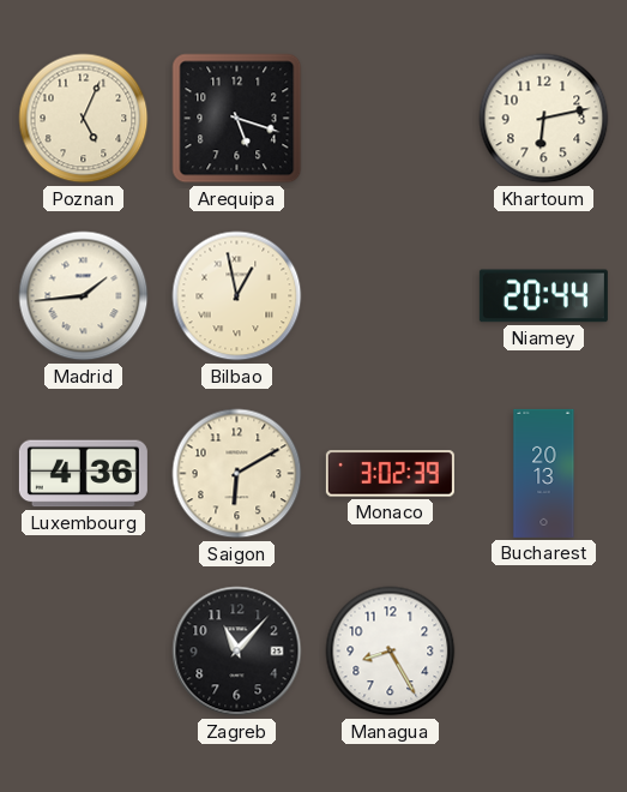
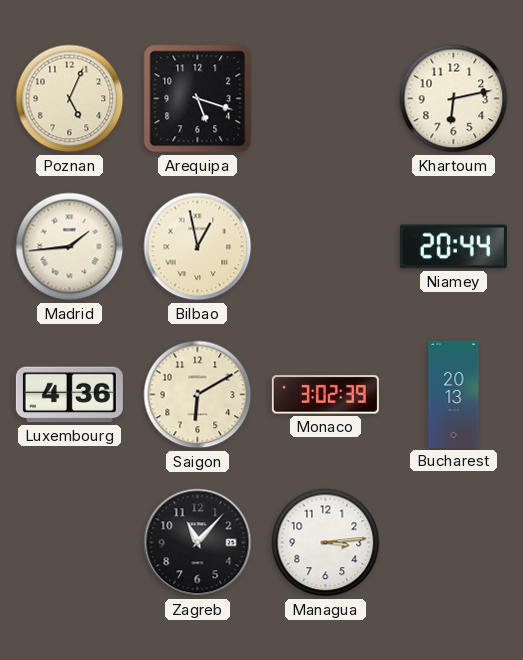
Managua: 8:25 -> 3:14 (326, 543)
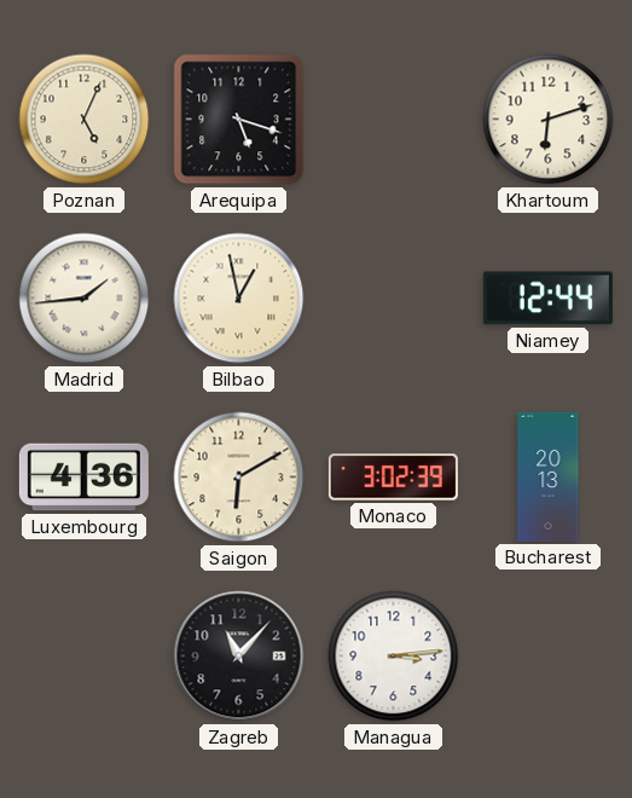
Khartoum: 6:13 -> 6:12 (549, 120)
Niamey: 20:44 -> 12:44 (547, 299)
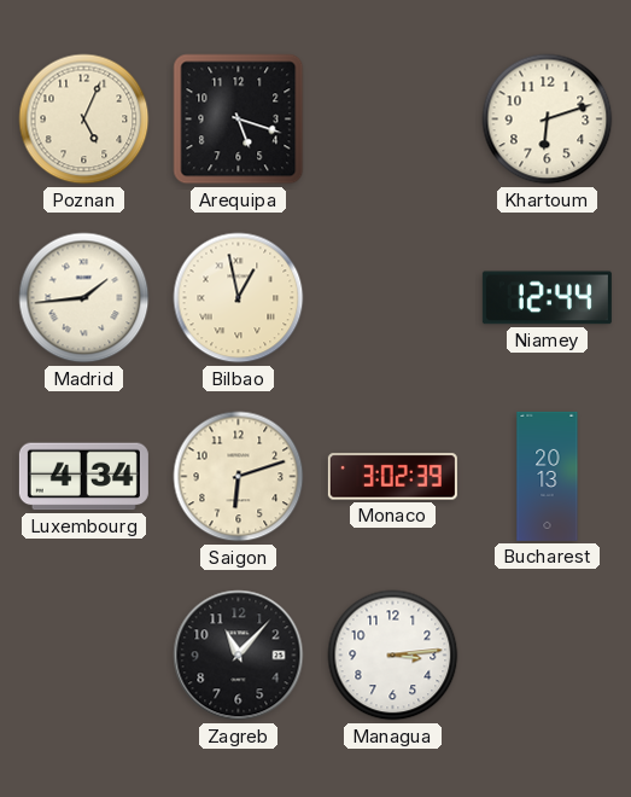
Luxembourg: 4:36 -> 4:34 (83, 477)
Saigon: 6:10 -> 6:12 (239, 477)
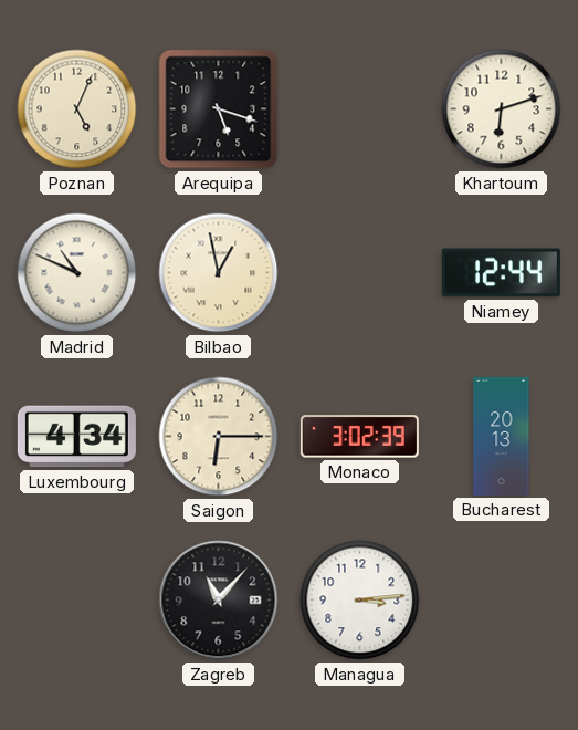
Madrid: 1:44 -> 10:49 (77, 273)
Saigon: 6:12 -> 6:15 (219, 437)
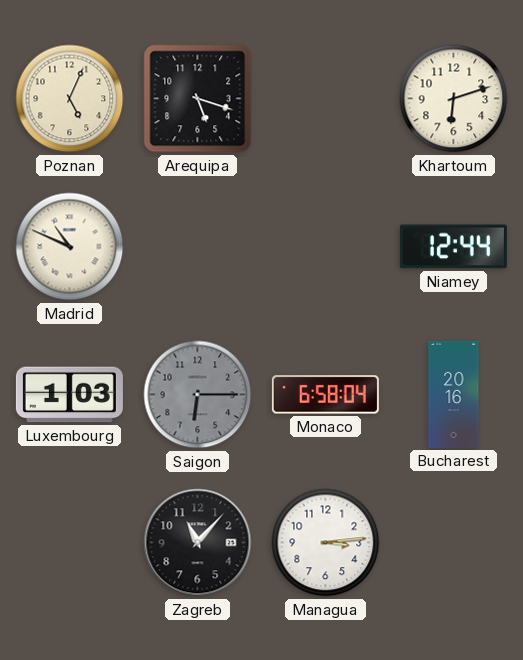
Bilbao: 12:58 -> none (219, 273)
Luxembourg: 4:34 -> 1:03 (69, 395)
Saigon dial: cream -> grey (198, 395)
Monaco: 3:02 -> 6:58 (325, 395)
Bucharest: 20:13 -> 20:16 (454, 394)
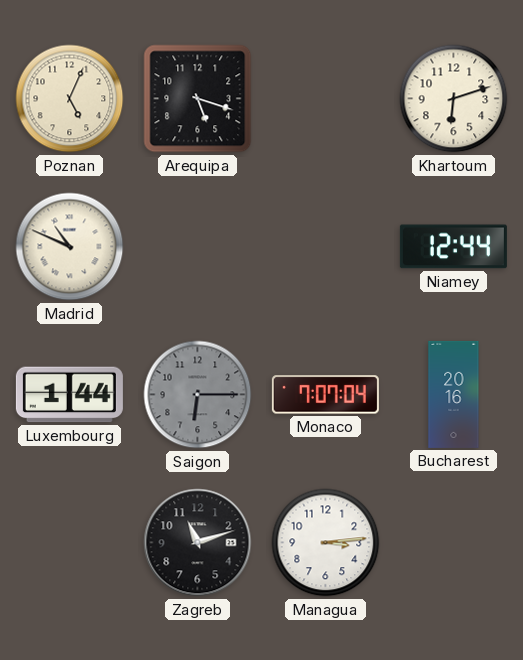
Luxembourg: 1:03 -> 1:44 (69, 395)
Monaco: 6:58 -> 7:07 (325, 395)
Zagreb: 11:07 -> 11:12 (198, 543)
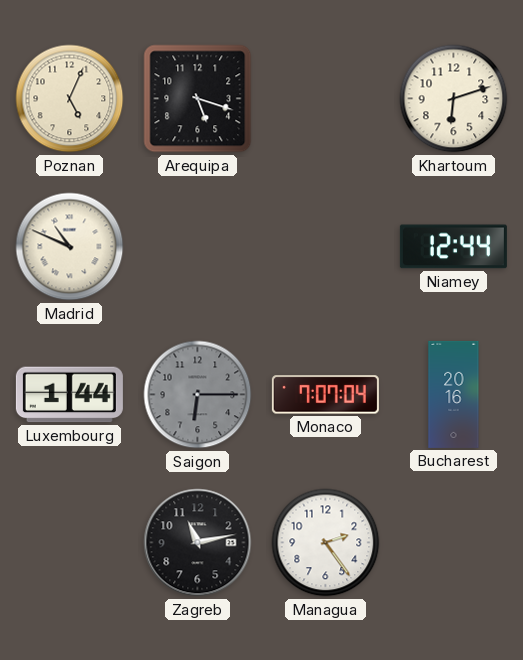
Zagreb: 11:12 -> 11:13 (198, 543)
Managua: 3:14 -> 2:24 (326, 543)
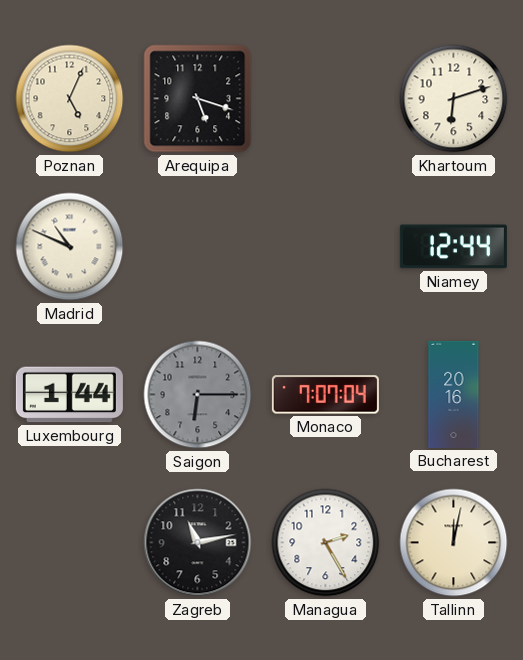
Managua: 2:24 -> 2:25 (326, 543)
Tallinn: none -> 12:02 (454, 543)
